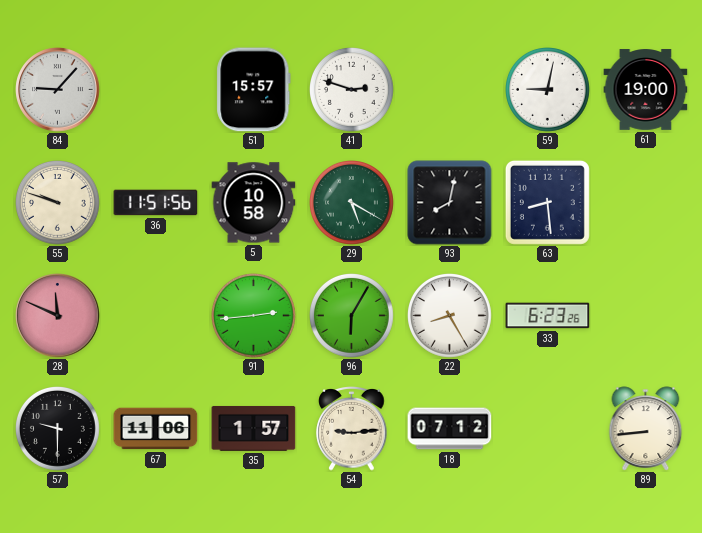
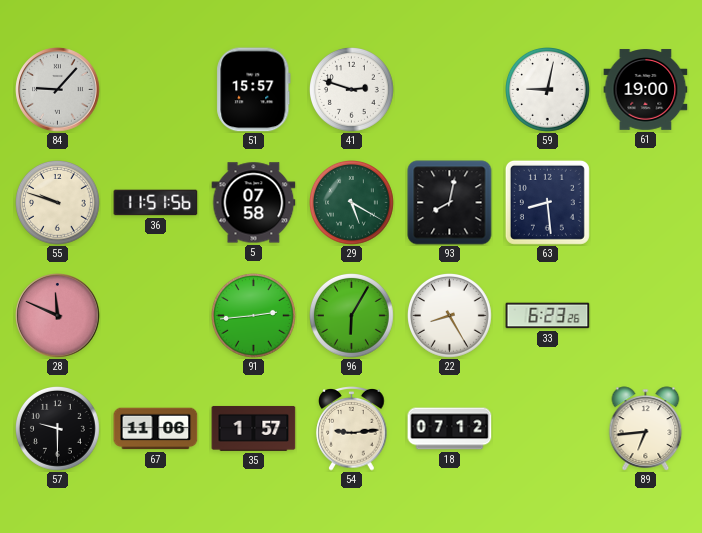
5: 10:58 -> 07:58 (254, 203)
89: 8:44 -> 6:44 (646, 429)
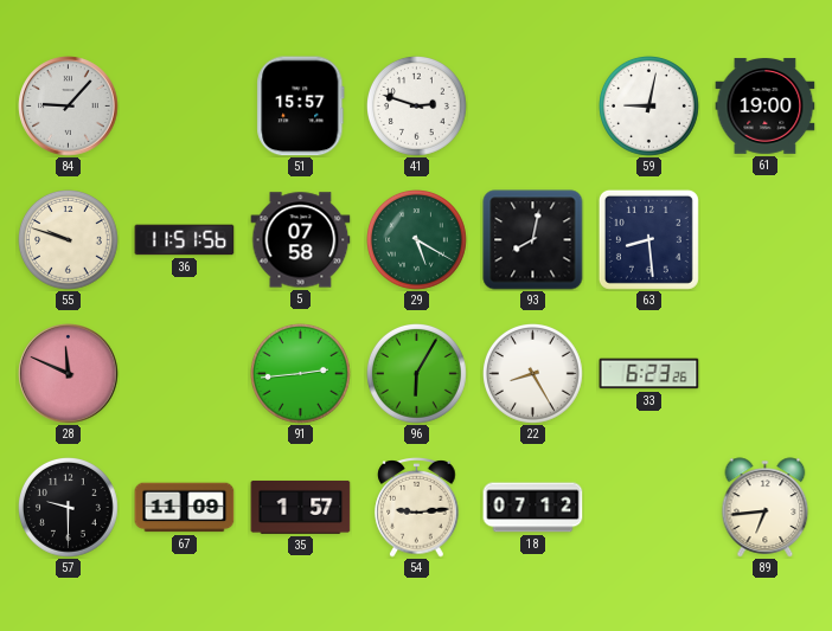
67: 11:06 -> 11:09 (185, 508)
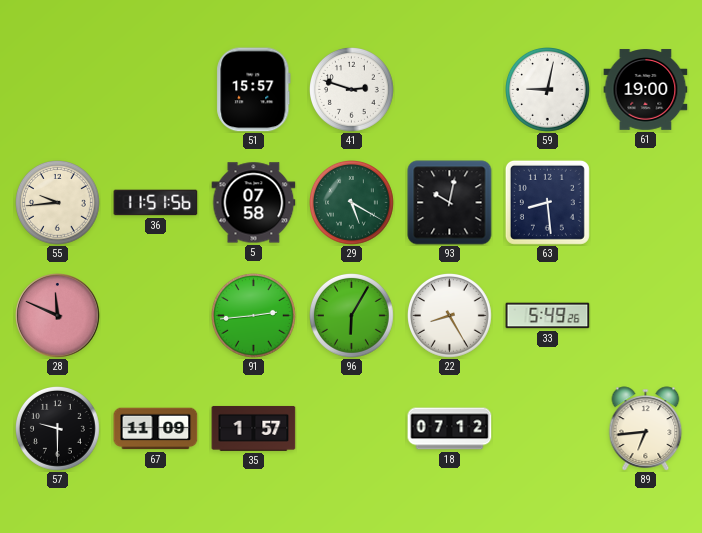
84: 9:07 -> none (69, 107)
55: 9:48 -> 9:44 (58, 203)
93: 8:02 -> 10:02 (450, 203)
33: 6:23 -> 5:49 (548, 316)
54: 9:14 -> none (417, 508)
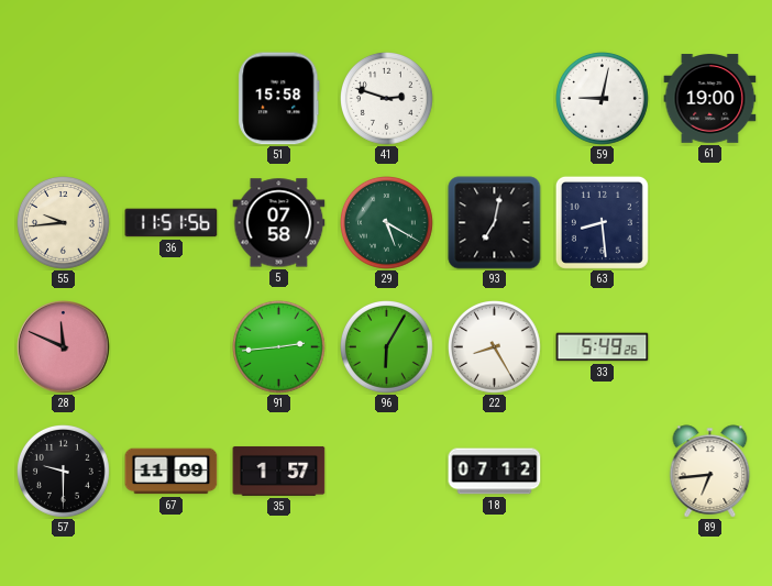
51: 15:57 -> 15:58 (279, 99)
93: 10:02 -> 7:02 (495, 223)
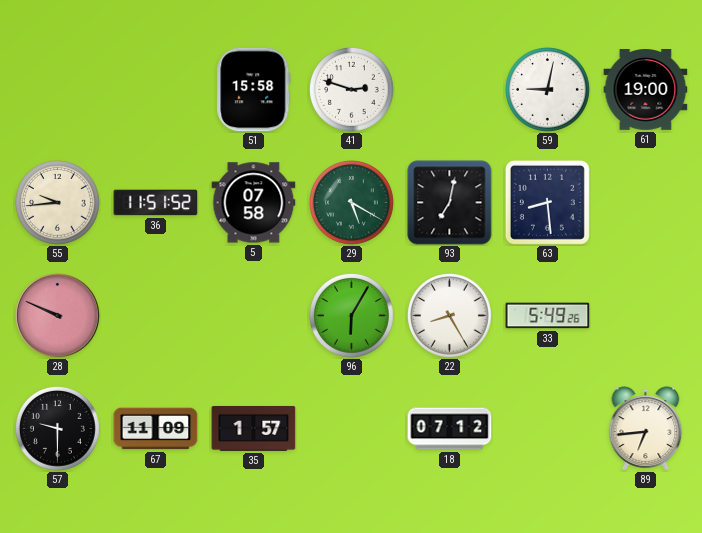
36: 11:51:56 -> 11:51:52 (156, 203)
28: 11:49 -> 9:49 (58, 316)
91: 2:44 -> none (279, 347)
